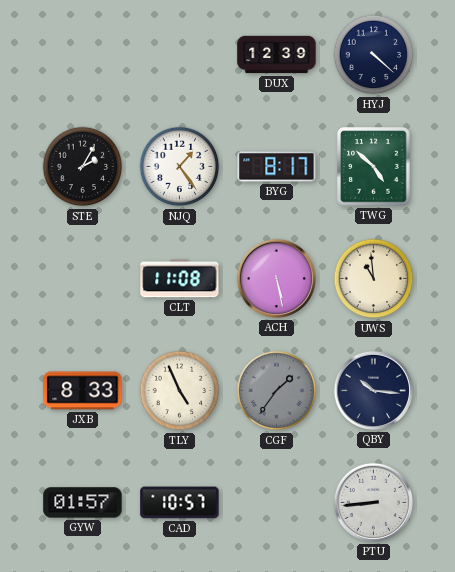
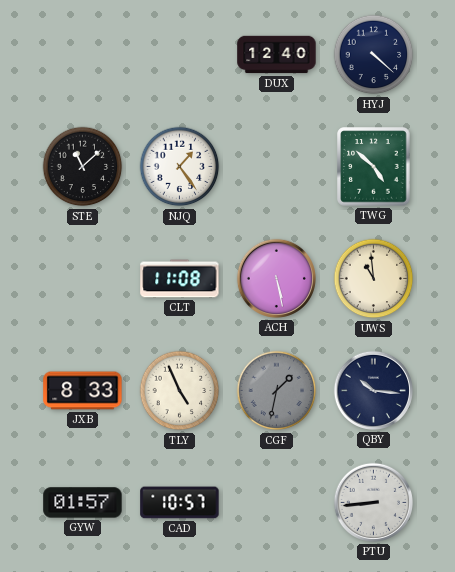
DUX: 12:39 -> 12:40 (277, 55)
STE: 2:05 -> 11:08 (83, 167)
BYG: 8:17 -> none (277, 167)
CGF: 1:36 -> 1:32 (277, 391)
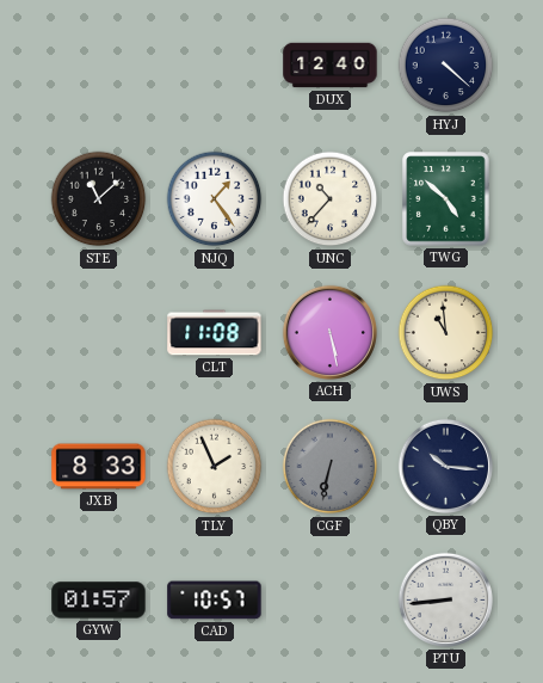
UNC: none -> 10:37 (331, 199)
TLY: 4:56 -> 1:56 (215, 467)
CGF: 1:32 -> 6:32 (331, 467)
